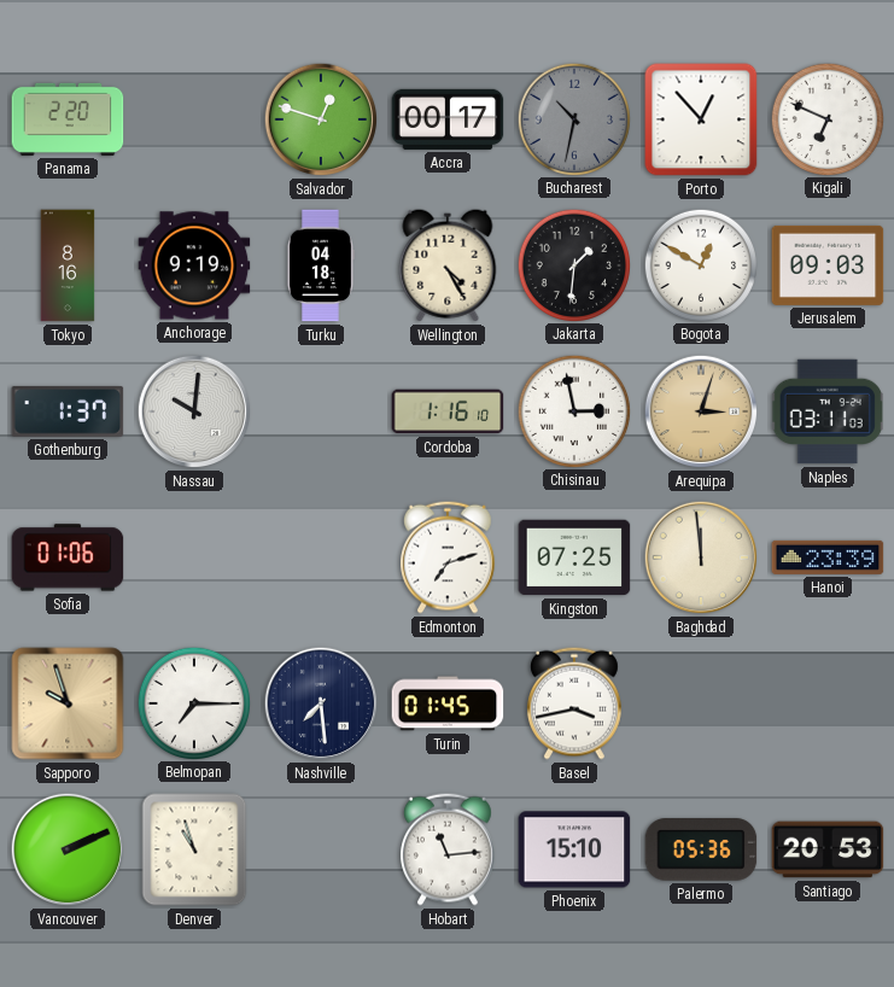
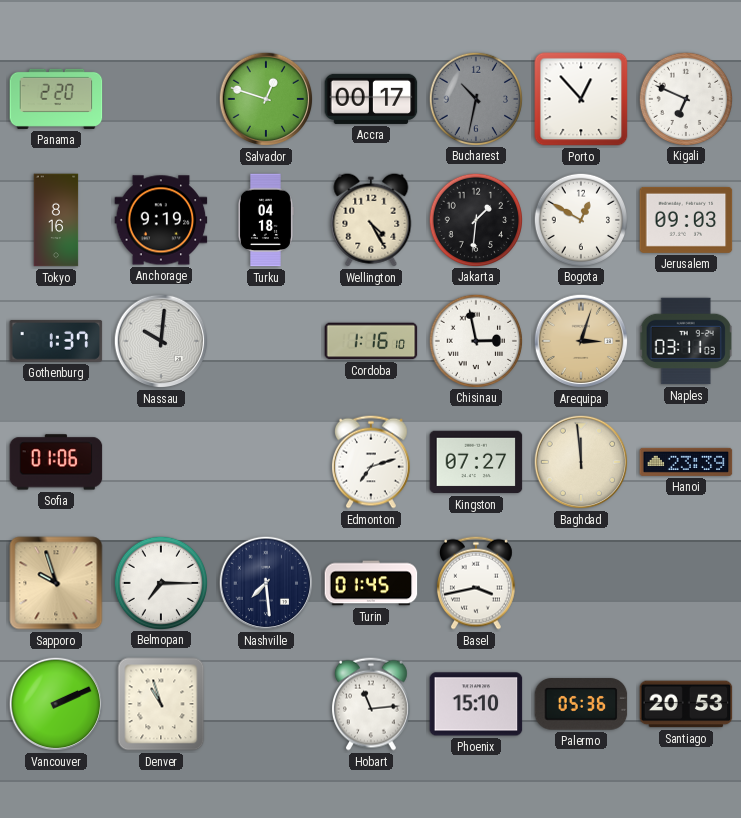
Kingston: 07:25 -> 07:27 (476, 462)
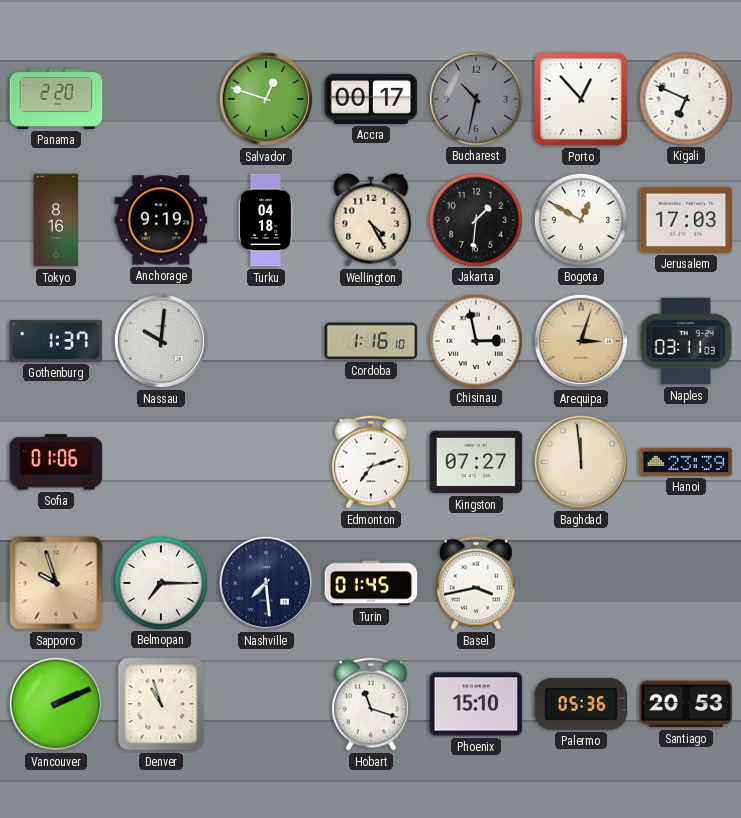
Jerusalem: 09:03 -> 17:03 (686, 220)
Hobart: 11:14 -> 11:18 (371, 704)
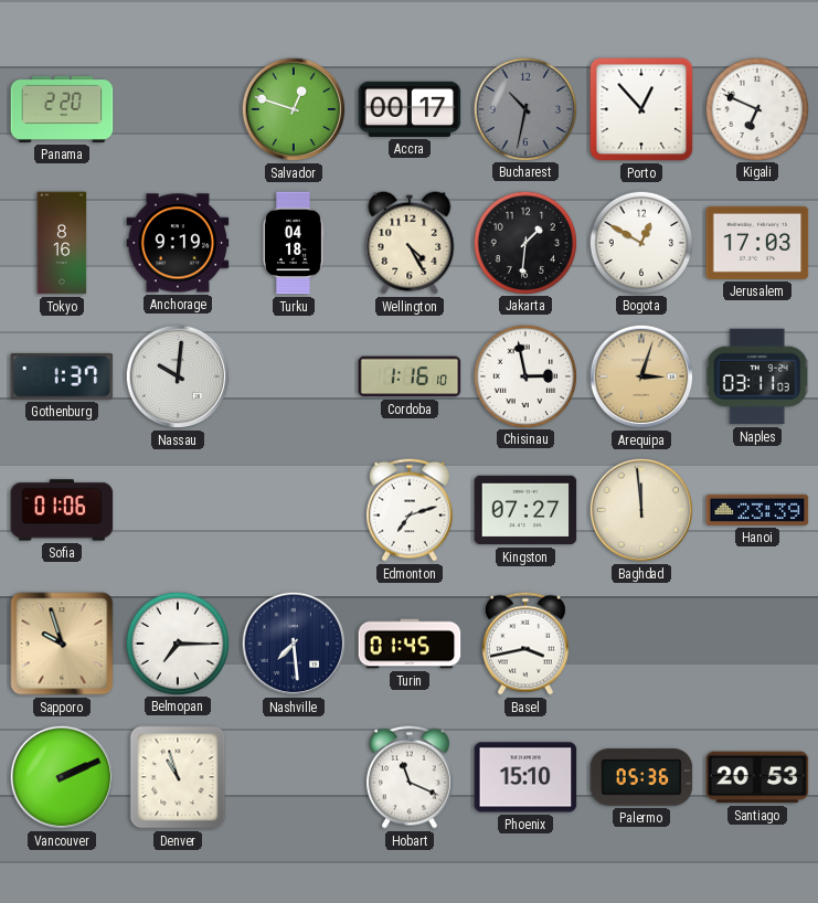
Hobart: 11:18 -> 11:19 (410, 777)
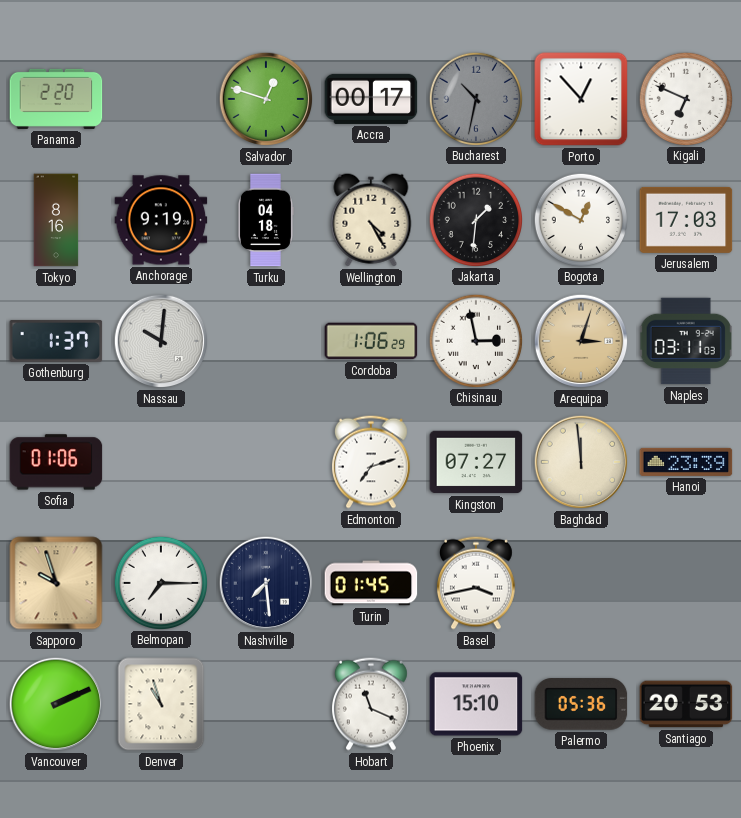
Cordoba: 1:16 -> 1:06 (371, 341)
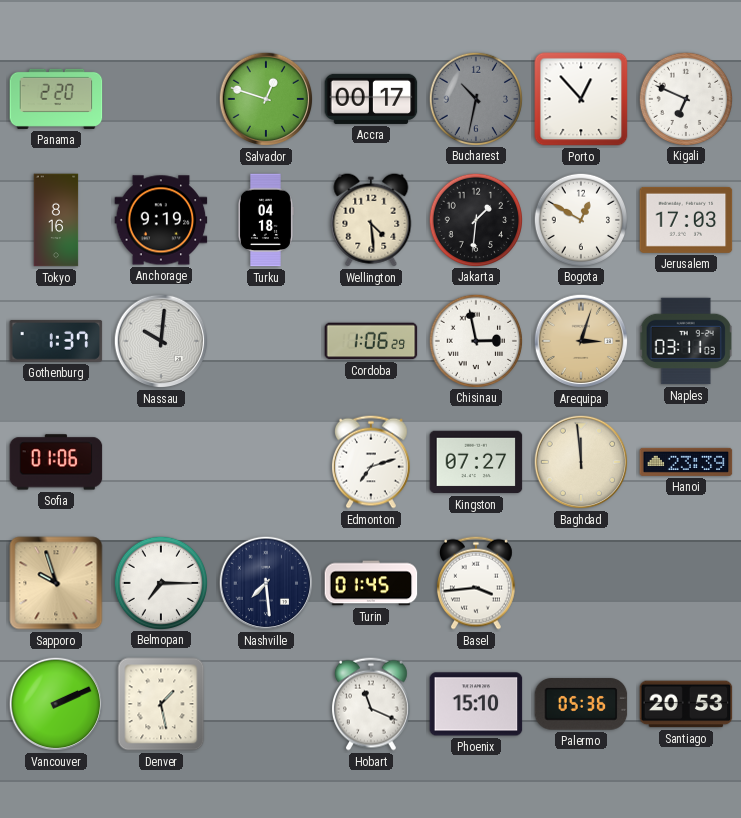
Wellington: 4:25 -> 4:29 (371, 220)
Basel: 3:43 -> 3:44 (476, 583)
Denver: 10:57 -> 1:28 (161, 704)
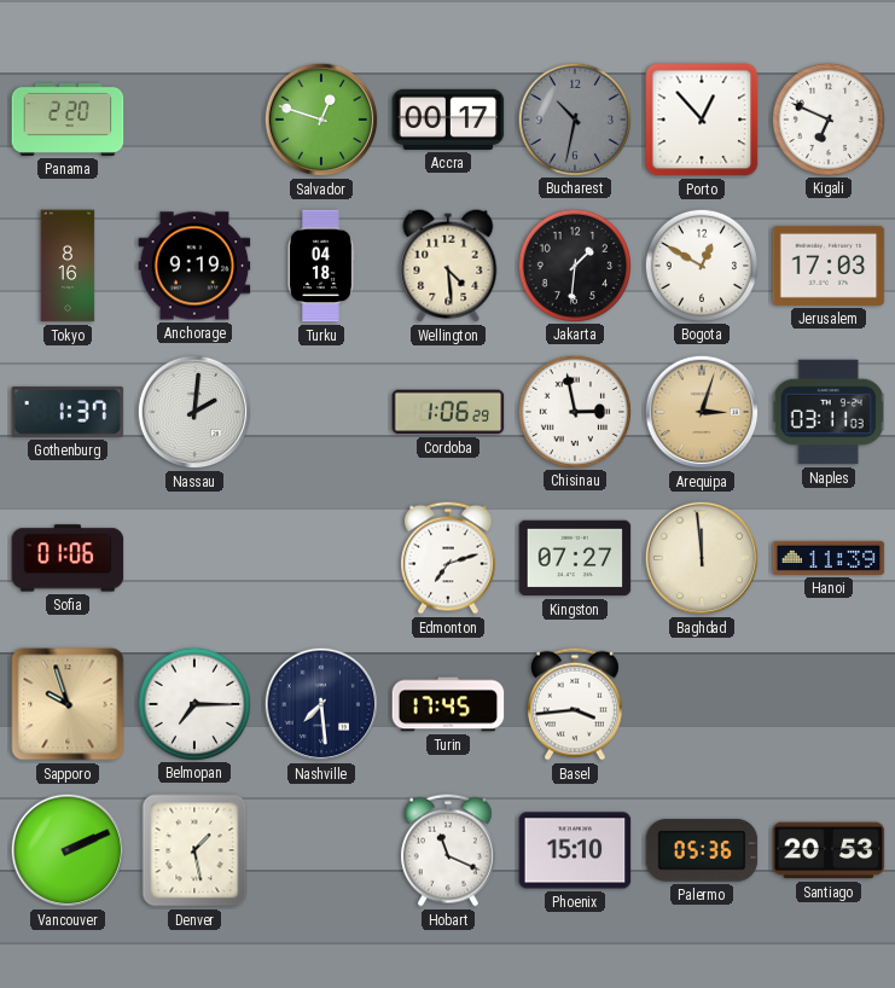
Nassau: 10:01 -> 2:01 (194, 412)
Hanoi: 23:39 -> 11:39 (829, 558)
Turin: 01:45 -> 17:45 (448, 704)
